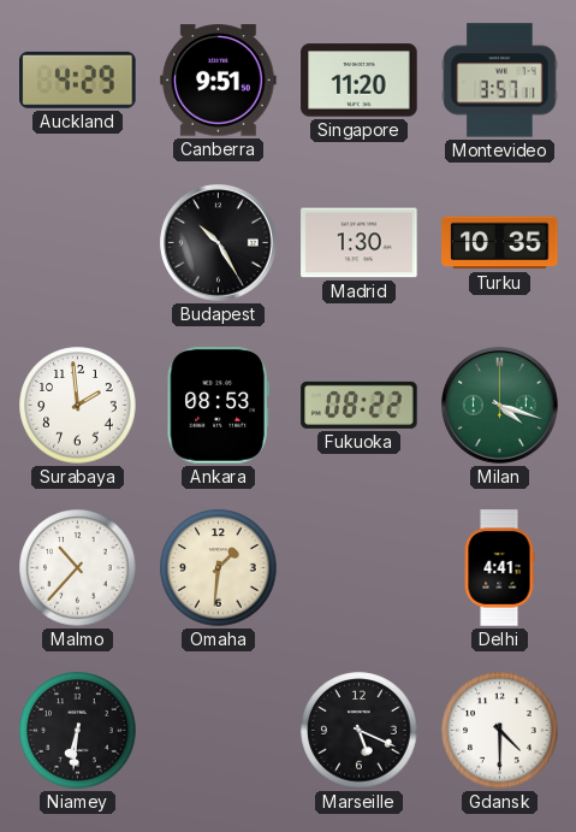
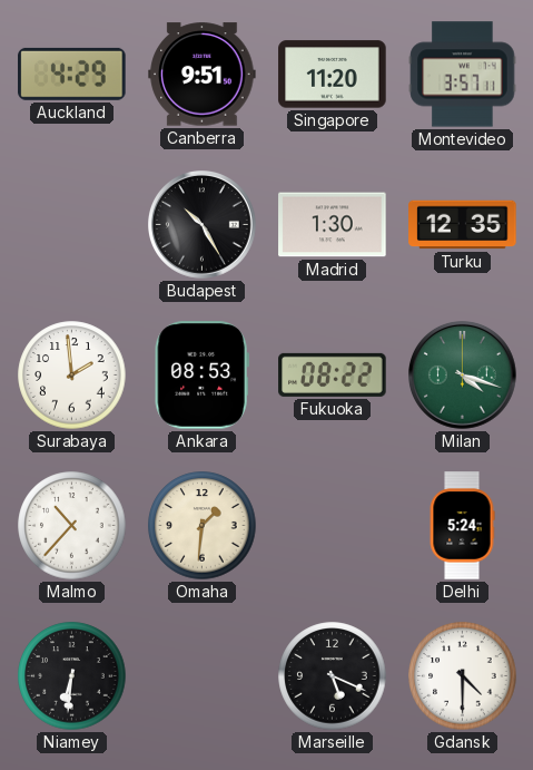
Turku: 10:35 -> 12:35 (463, 225)
Delhi: 4:41 -> 5:24 (462, 526)
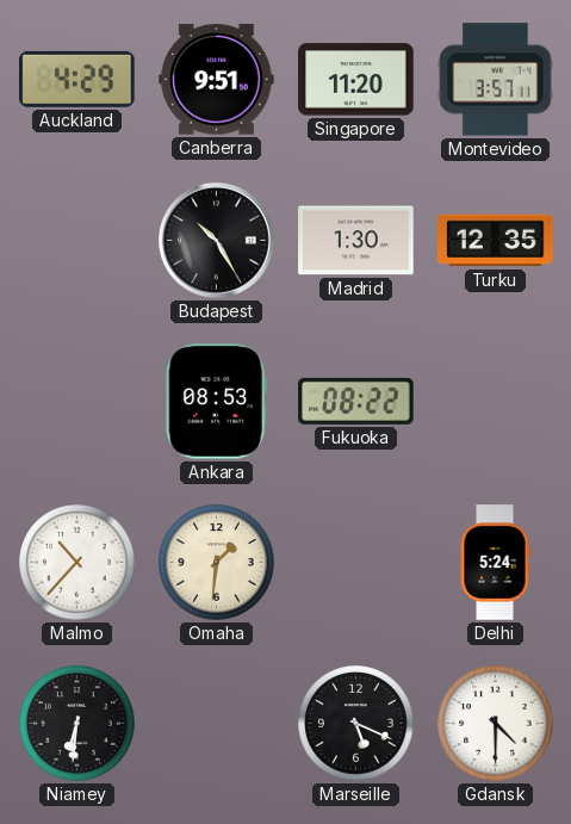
Surabaya: 1:59 -> none (72, 376)
Milan: 4:18 -> none (463, 376)
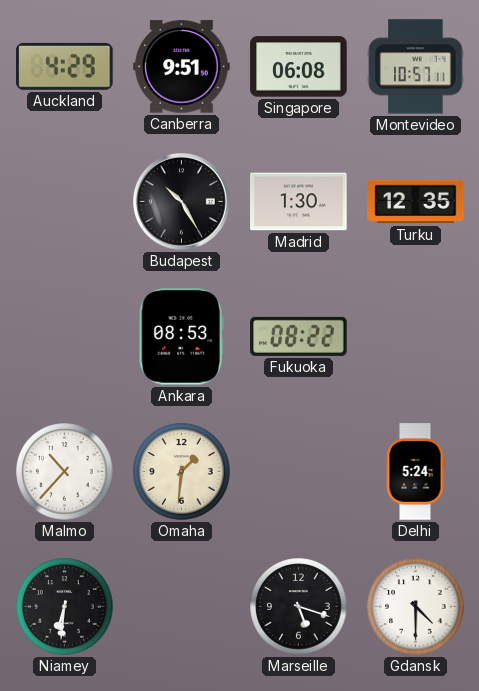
Singapore: 11:20 -> 06:08 (299, 67)
Montevideo: 3:57 -> 10:57 (416, 67)
Marseille: 5:19 -> 5:18 (299, 607)
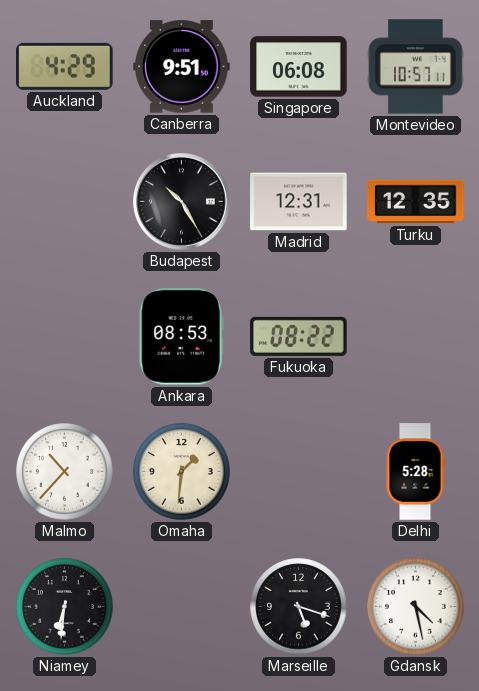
Madrid: 1:30 -> 12:31 (299, 202)
Delhi: 5:24 -> 5:28 (415, 472)
Gdansk: 4:30 -> 4:28 (416, 607)
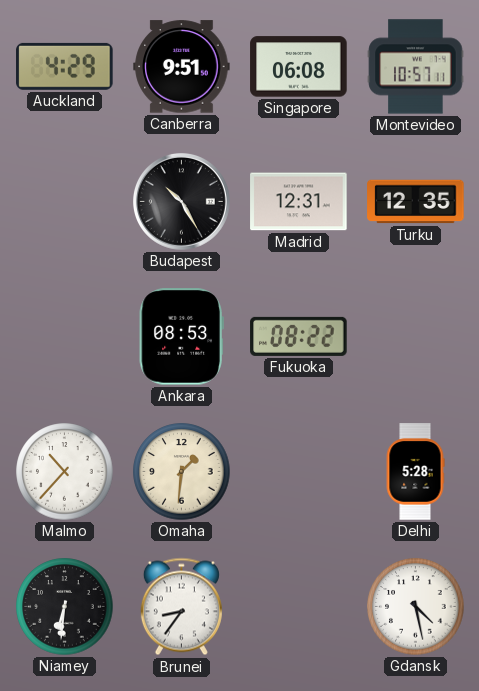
Brunei: none -> 8:36 (181, 607)
Marseille: 5:18 -> none (299, 607)
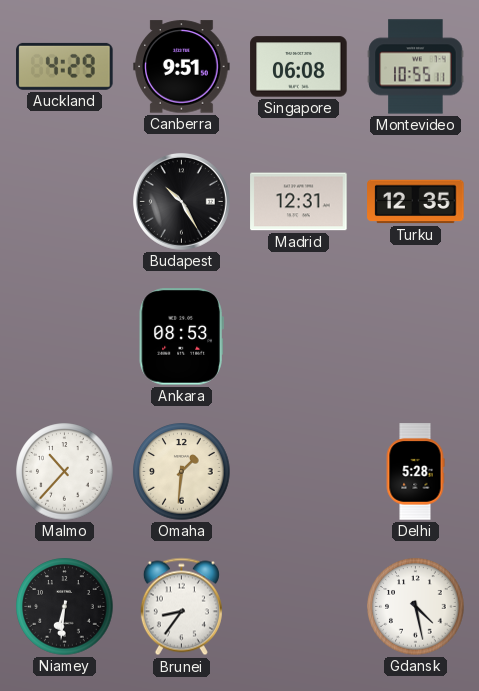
Montevideo: 10:57 -> 10:55 (416, 67)
Fukuoka: 08:22 -> none (299, 336)
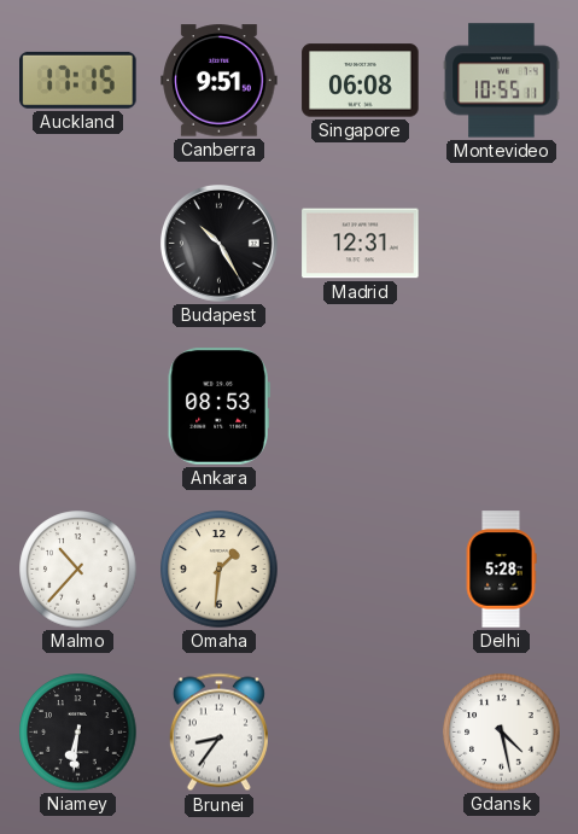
Auckland: 4:29 -> 17:15 (78, 80)
Turku: 12:35 -> none (416, 202)
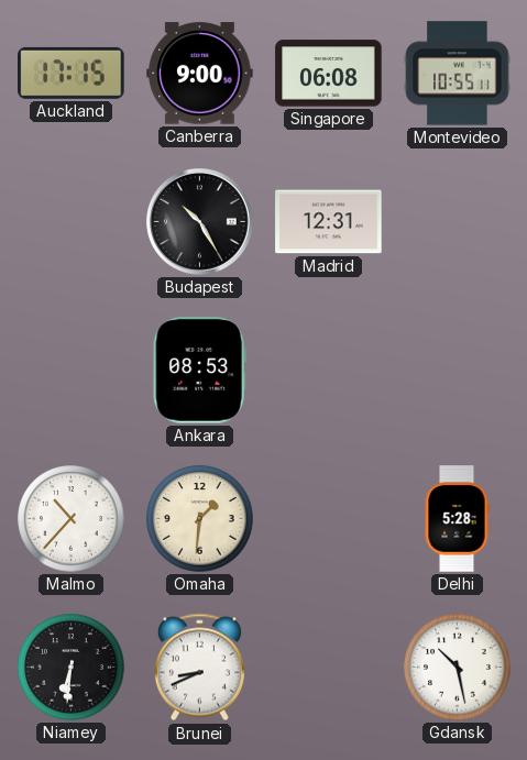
Canberra: 9:51 -> 9:00 (200, 74)
Brunei: 8:36 -> 8:41 (199, 668)
Gdansk: 4:28 -> 10:28 (458, 668)
